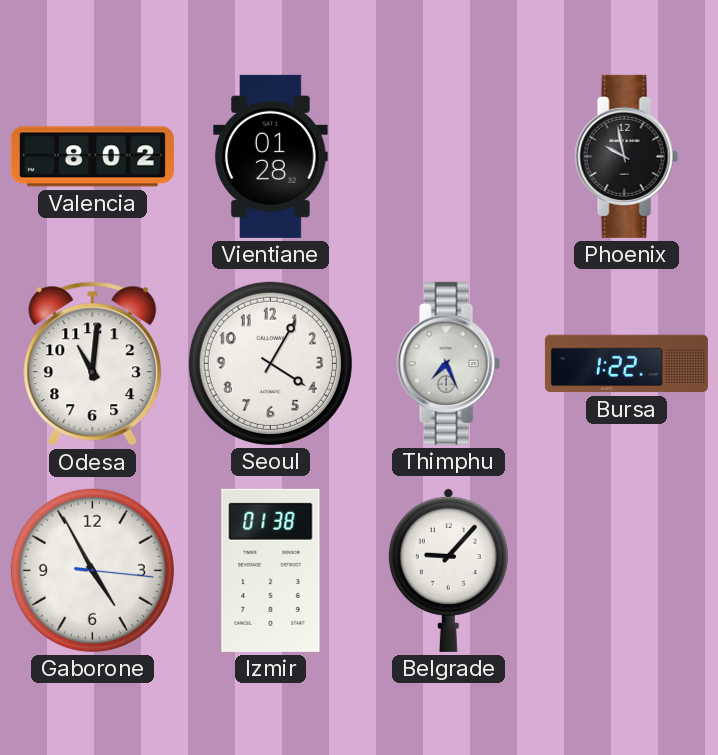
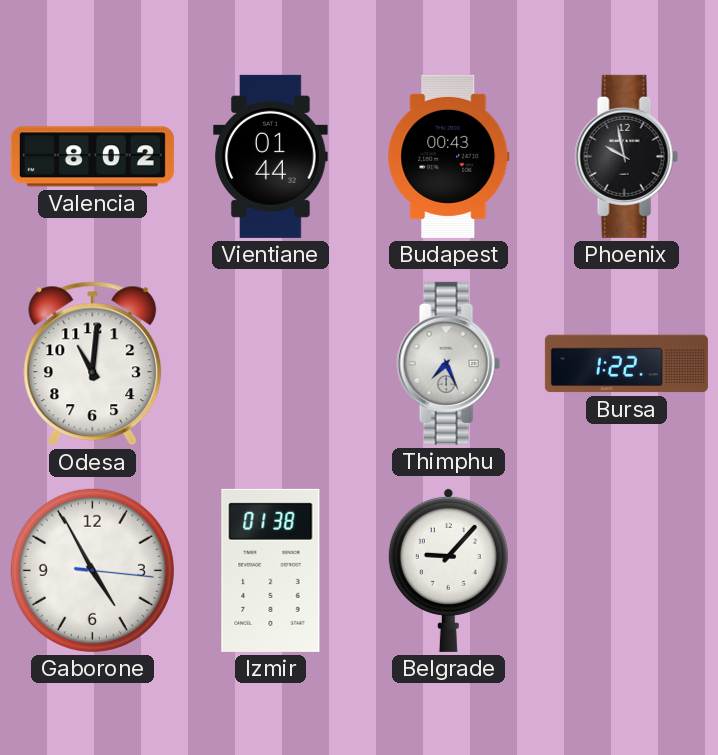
Vientiane: 01:28 -> 01:44 (271, 156)
Budapest: none -> 00:43 (449, 156)
Seoul: 4:05 -> none (270, 363)
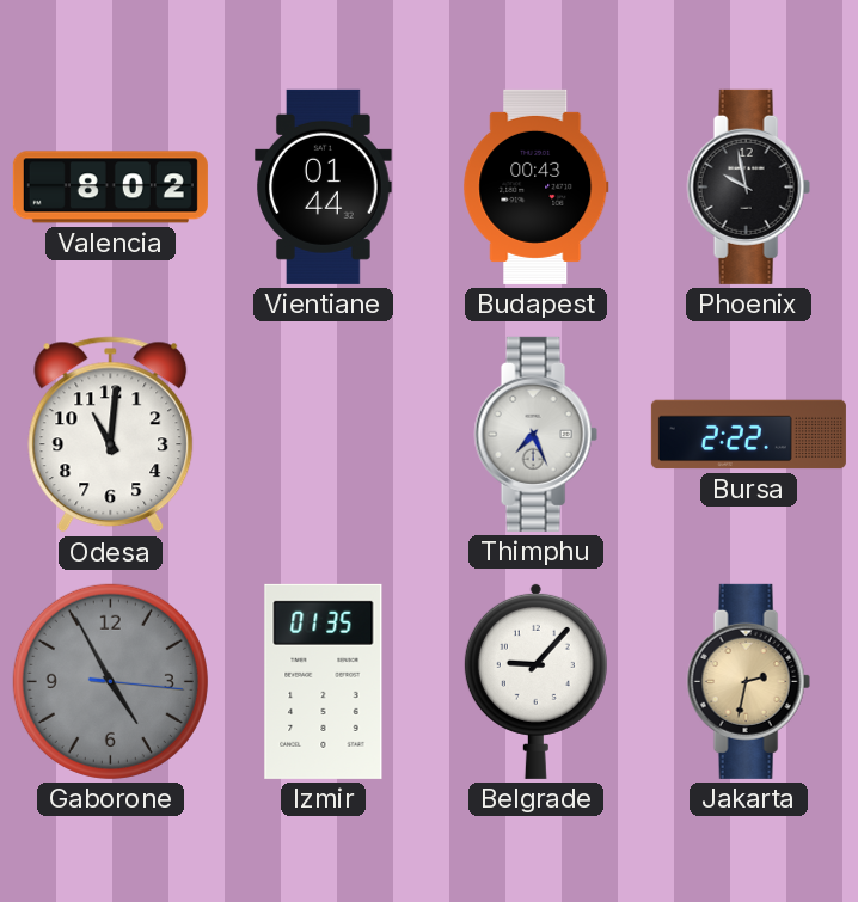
Bursa: 1:22 -> 2:22 (748, 435)
Gaborone dial: white -> grey (110, 681)
Izmir: 01:38 -> 01:35 (324, 681)
Jakarta: none -> 2:32 (748, 681)
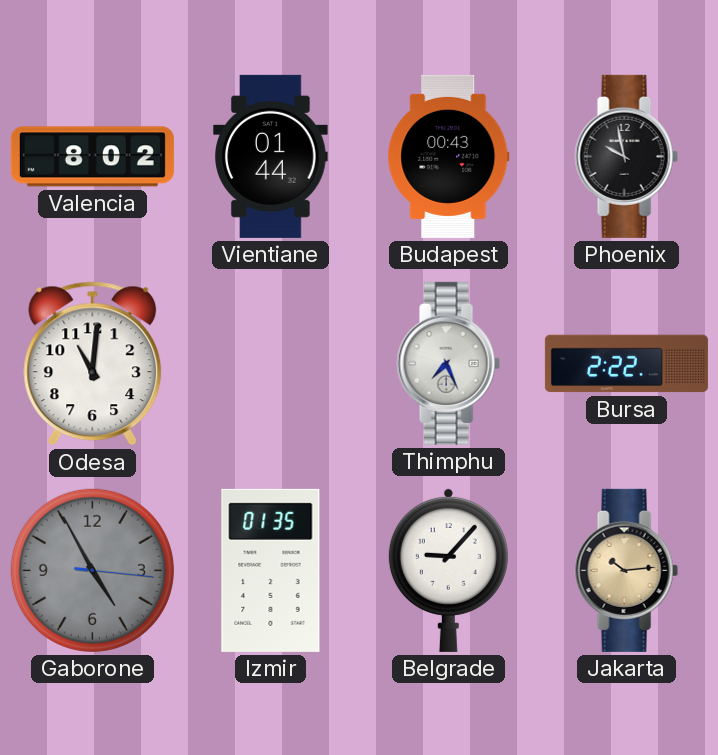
Jakarta: 2:32 -> 10:14 (626, 570)
